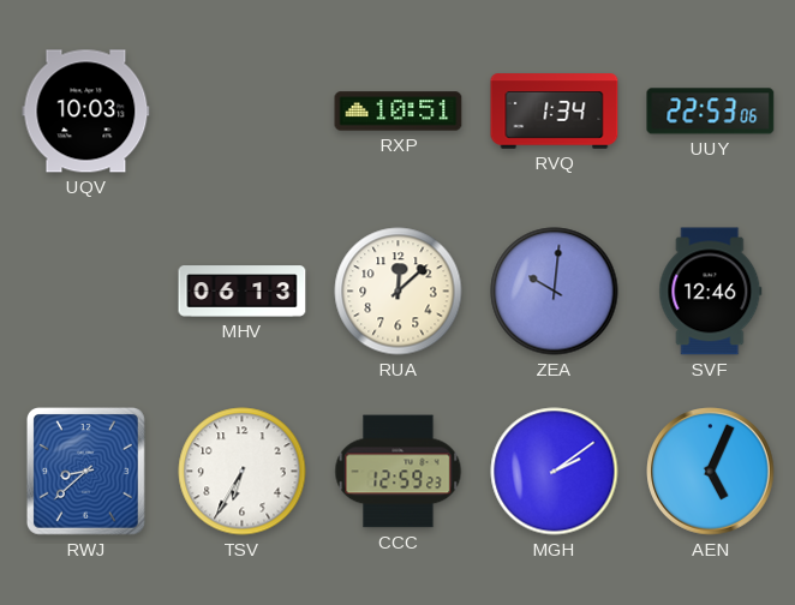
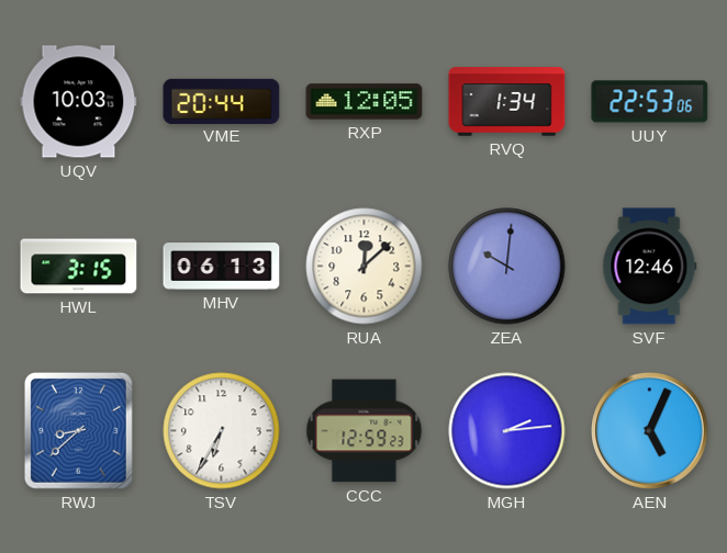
VME: none -> 20:44 (222, 101)
RXP: 10:51 -> 12:05 (365, 102)
HWL: none -> 3:15 (79, 267)
MGH: 2:09 -> 2:14 (507, 431)
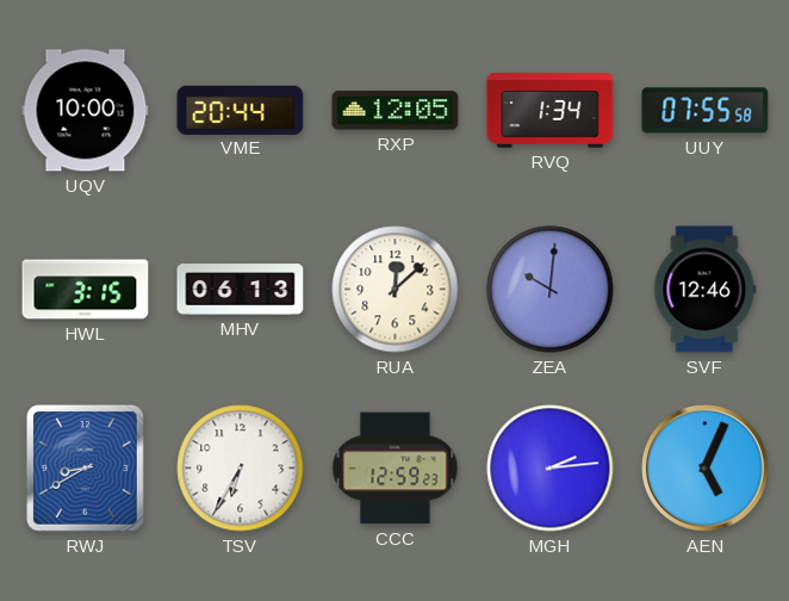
UQV: 10:03 -> 10:00 (86, 111)
UUY: 22:53 -> 07:55 (706, 111)
RWJ: 8:38 -> 8:40 (85, 469)
